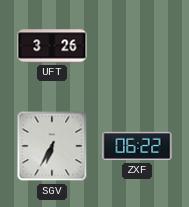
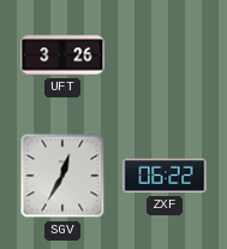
SGV: 6:35 -> 12:35 (62, 176)
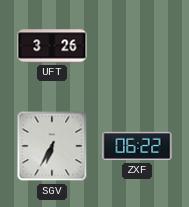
SGV: 12:35 -> 6:35 (52, 146)
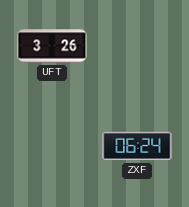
SGV: 6:35 -> none (52, 146)
ZXF: 06:22 -> 06:24 (137, 146)
